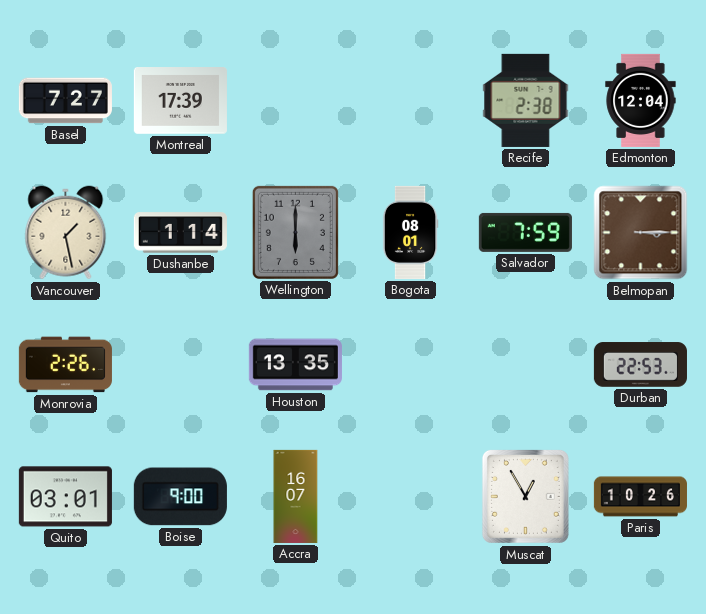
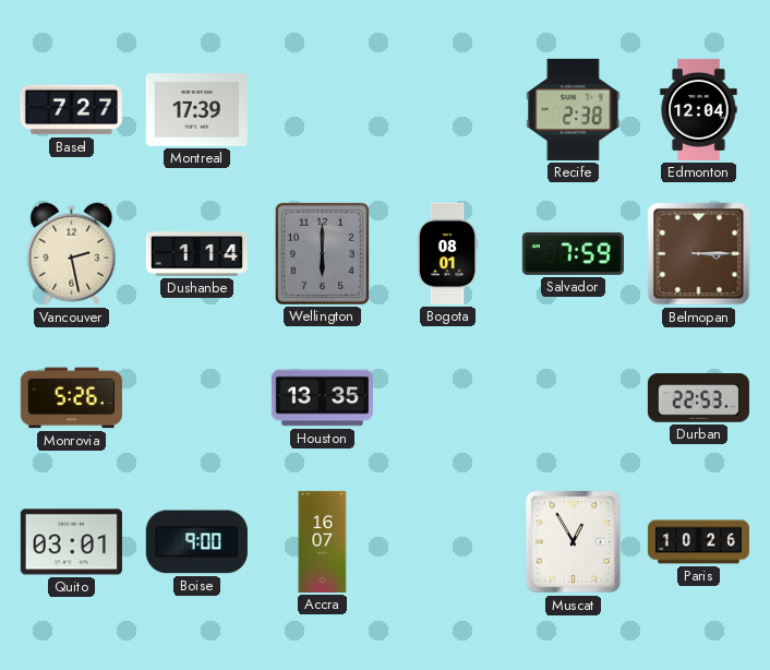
Vancouver: 1:28 -> 2:28 (72, 254)
Monrovia: 2:26 -> 5:26 (71, 398)
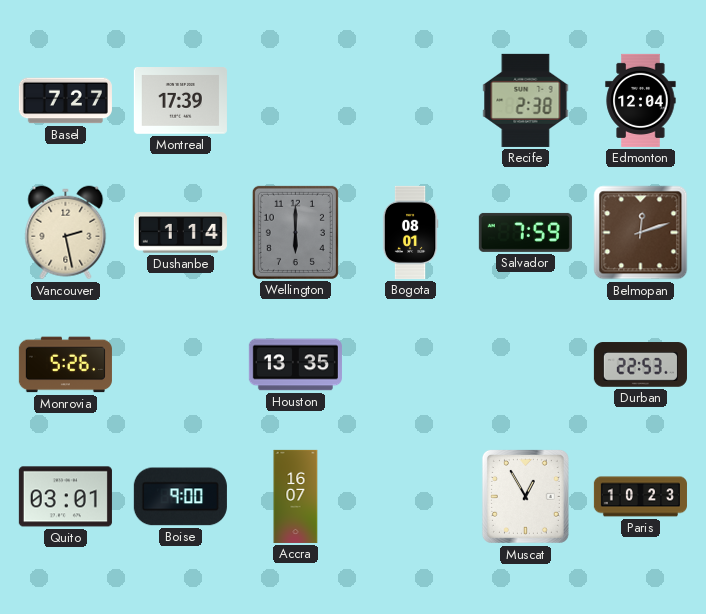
Belmopan: 3:15 -> 12:12 (641, 233)
Paris: 10:26 -> 10:23 (640, 497)
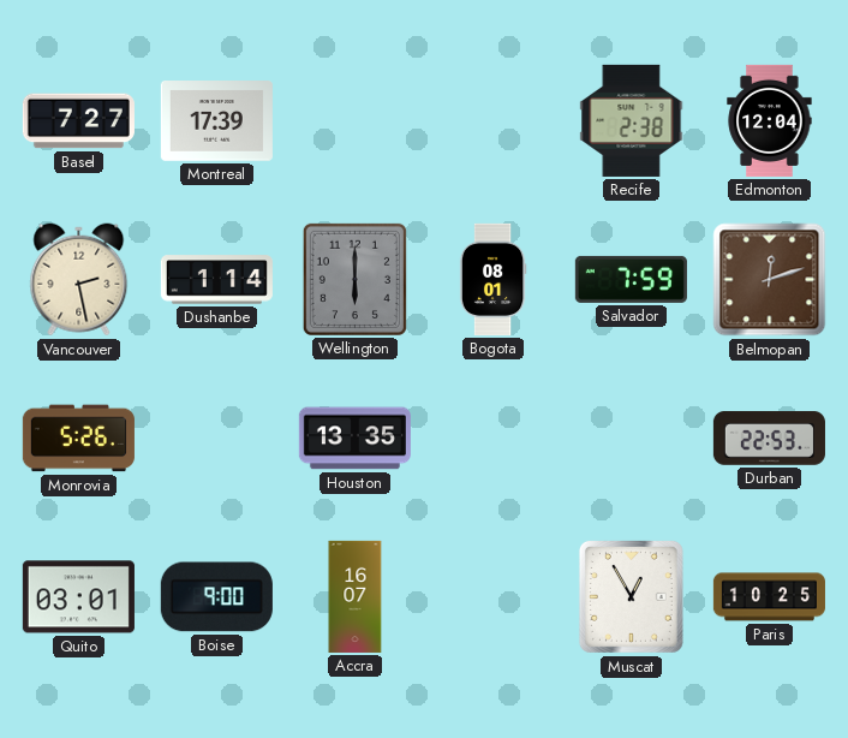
Paris: 10:23 -> 10:25 (769, 597)
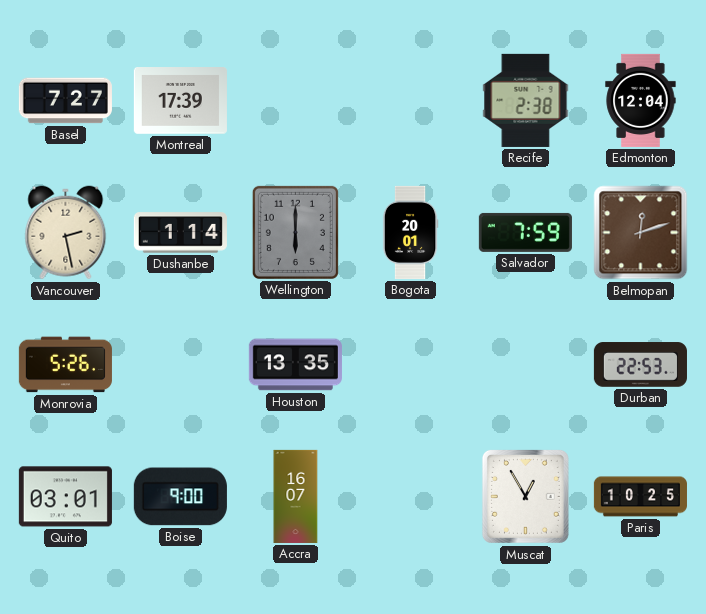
Bogota: 08:01 -> 20:01 (410, 232)
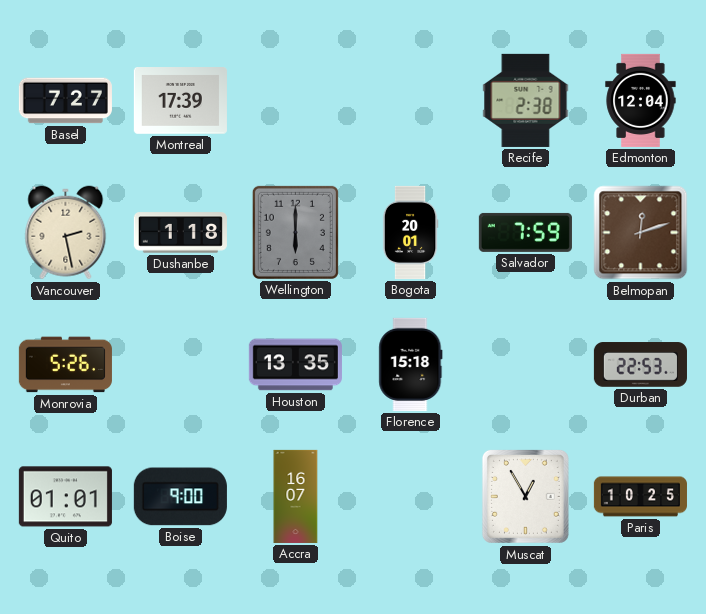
Dushanbe: 1:14 -> 1:18 (180, 233)
Florence: none -> 15:18 (411, 364)
Quito: 03:01 -> 01:01 (65, 497)
